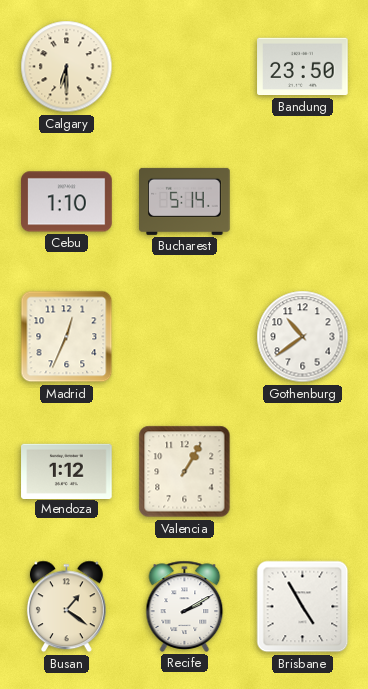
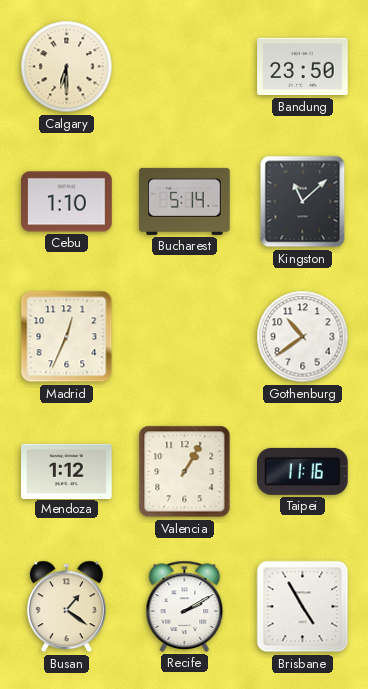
Kingston: none -> 11:08 (303, 202)
Taipei: none -> 11:16 (303, 471)
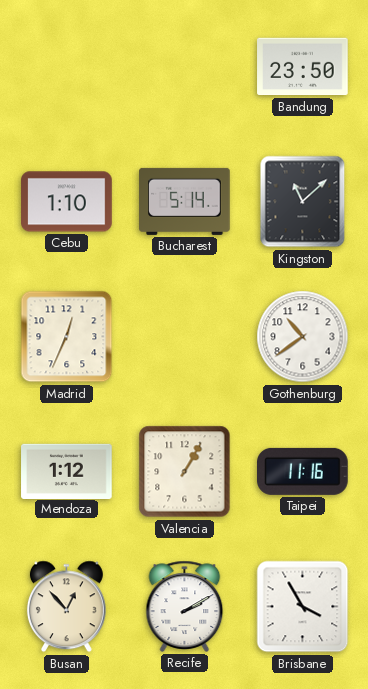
Calgary: 6:30 -> none (67, 67)
Busan: 1:21 -> 12:53 (66, 607)
Brisbane: 4:55 -> 3:55 (303, 607)
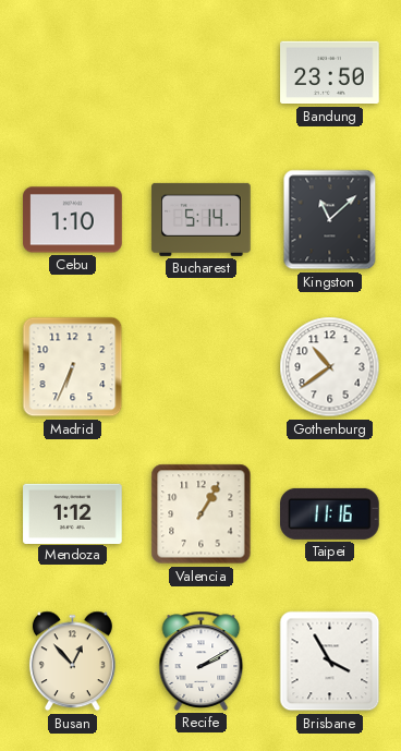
Madrid: 12:34 -> 6:34 (73, 367)
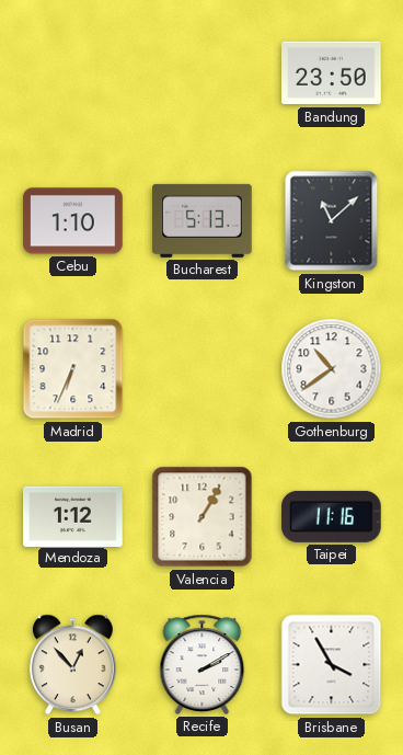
Bucharest: 5:14 -> 5:13 (203, 220)
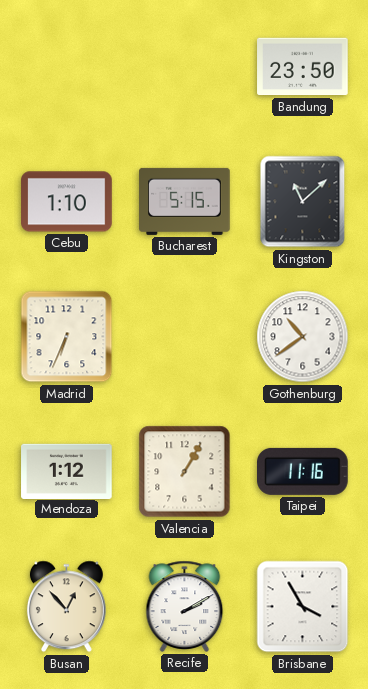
Bucharest: 5:13 -> 5:15 (185, 201)
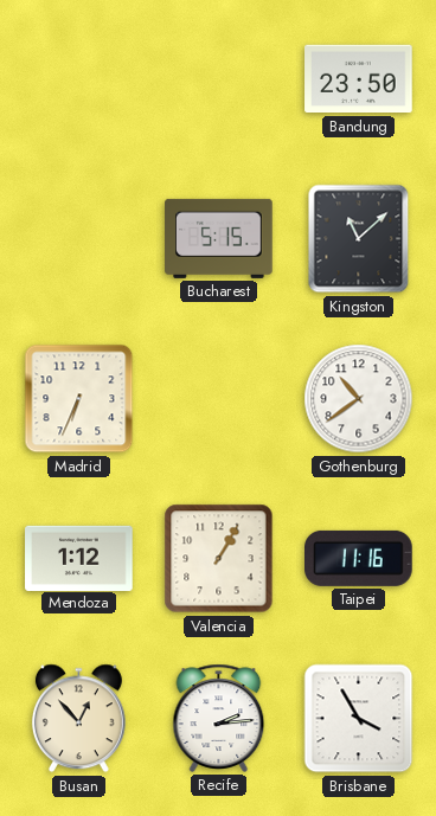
Cebu: 1:10 -> none (67, 202)
Recife: 2:10 -> 2:14 (219, 718)
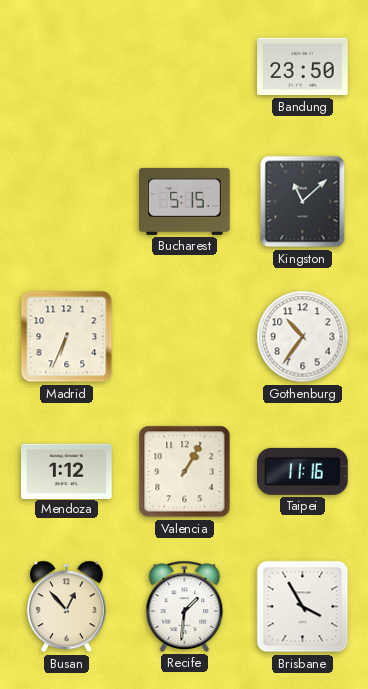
Gothenburg: 10:39 -> 10:36 (303, 337)
Recife: 2:14 -> 1:31 (185, 606)
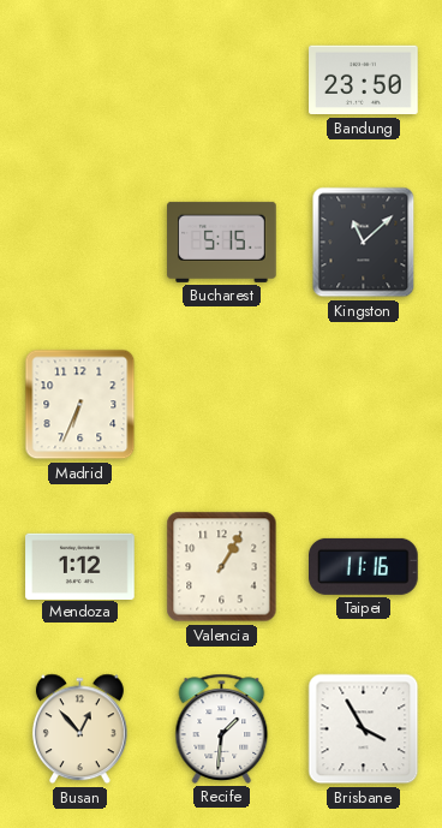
Gothenburg: 10:36 -> none (303, 337)
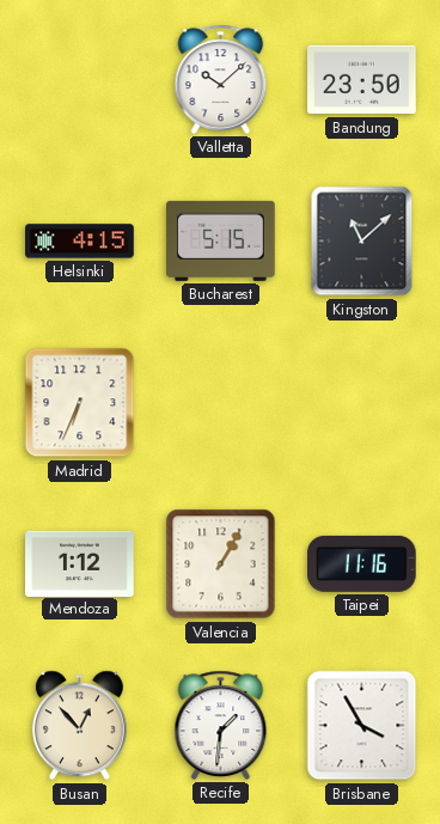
Valletta: none -> 10:08 (221, 79)
Helsinki: none -> 4:15 (80, 242)
